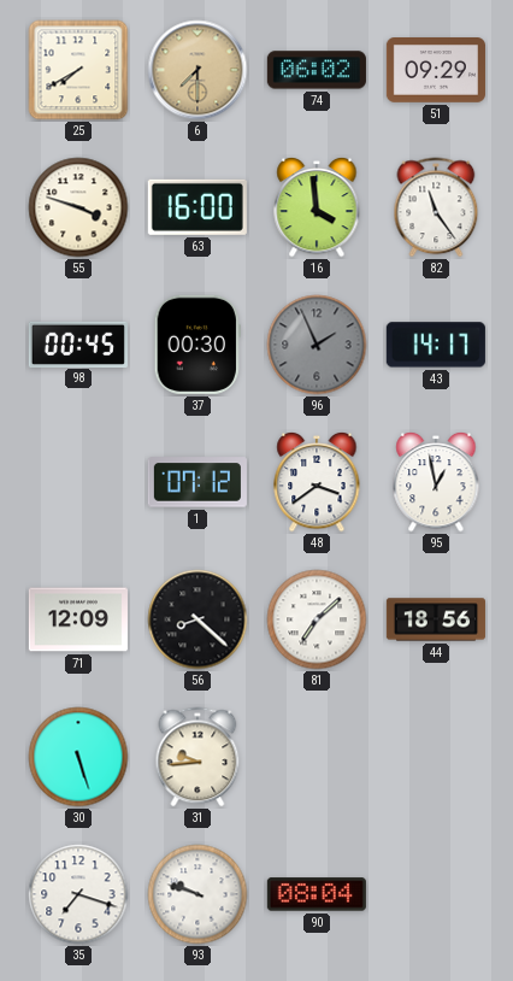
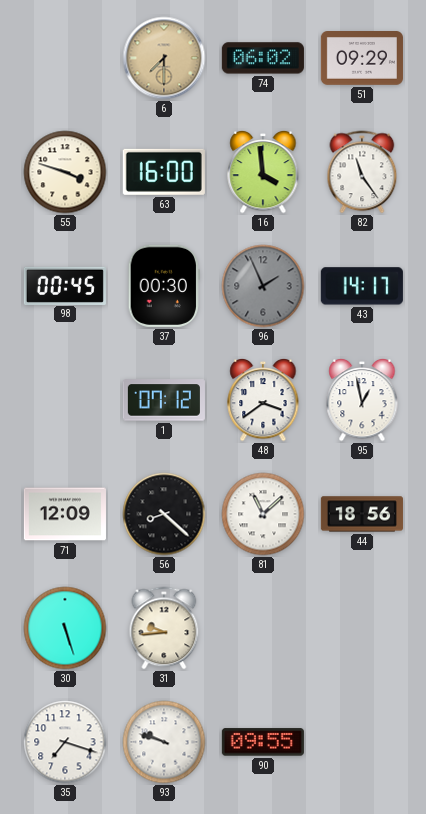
25: 7:40 -> none (78, 70)
81: 7:08 -> 11:08 (263, 514)
90: 08:04 -> 09:55 (263, 742)
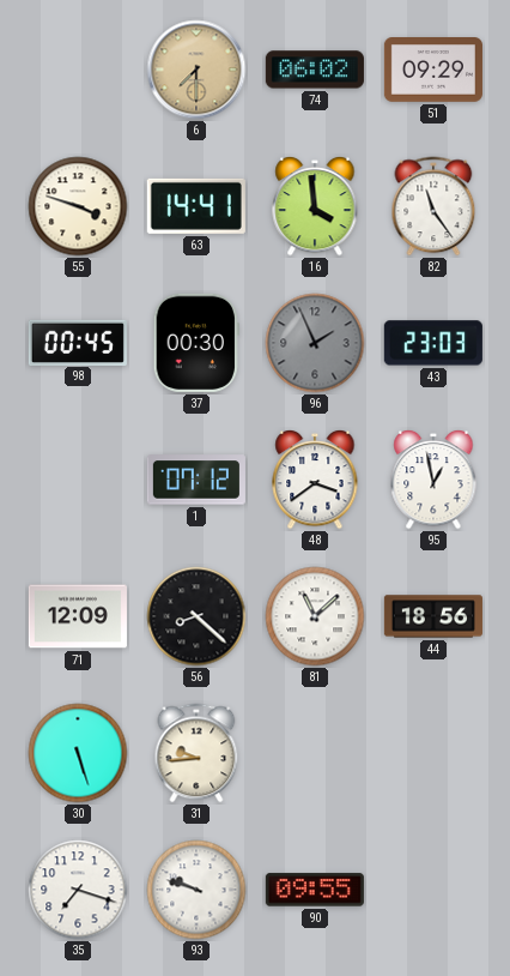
63: 16:00 -> 14:41 (196, 206)
43: 14:17 -> 23:03 (433, 343)
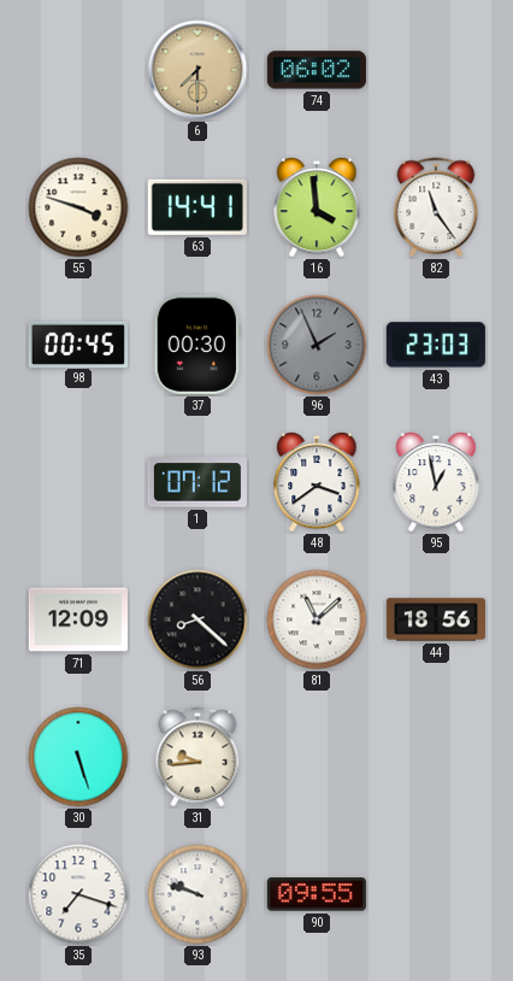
51: 09:29 -> none (433, 71)
